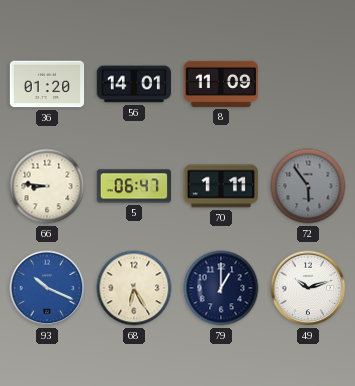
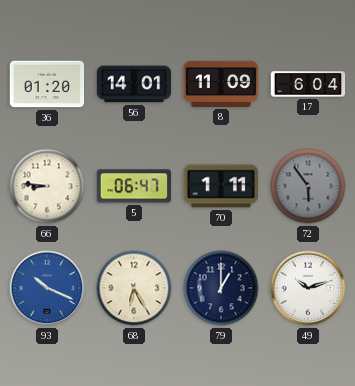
17: none -> 6:04 (308, 84)
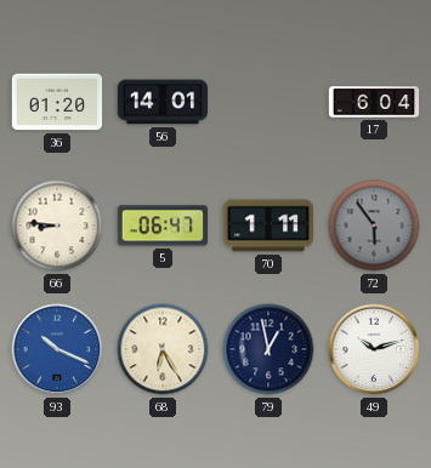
8: 11:09 -> none (220, 84)
79: 1:00 -> 12:58 (268, 349)
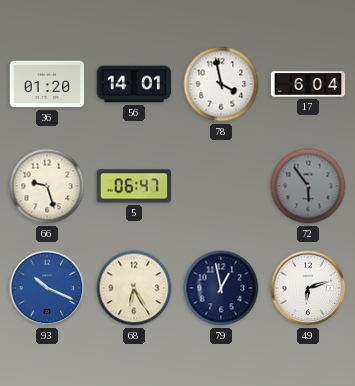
78: none -> 3:58 (221, 84)
66: 8:46 -> 9:27 (47, 186)
70: 1:11 -> none (267, 226)
49: 10:12 -> 6:12 (308, 288)
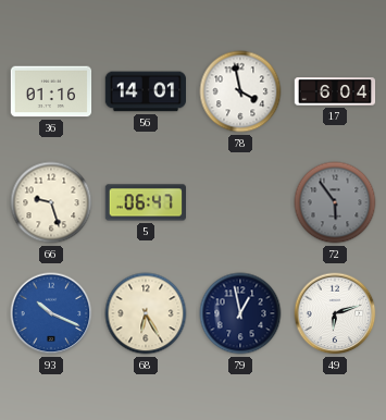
36: 01:20 -> 01:16 (51, 91)
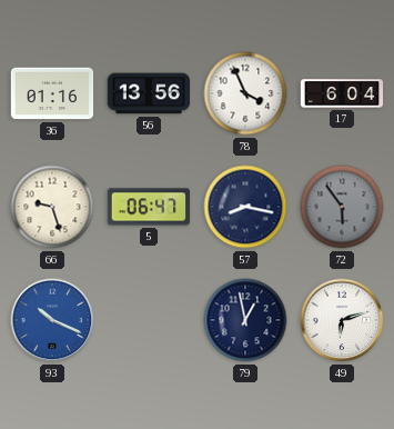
56: 14:01 -> 13:56 (149, 93)
78: 3:58 -> 3:56 (245, 93)
57: none -> 8:17 (245, 207)
68: 6:25 -> none (146, 313)
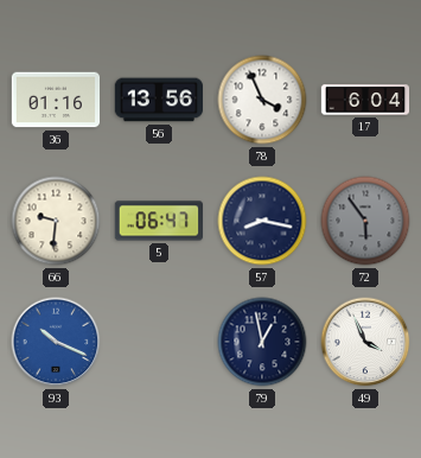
66: 9:27 -> 9:31 (56, 221)
49: 6:12 -> 3:56 (365, 342)
